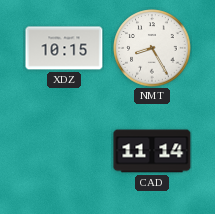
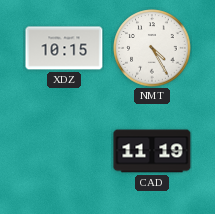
NMT: 8:25 -> 4:25 (152, 48)
CAD: 11:14 -> 11:19 (152, 151)
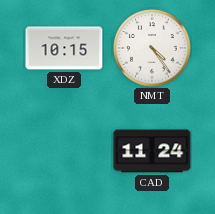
NMT: 4:25 -> 4:24 (152, 48)
CAD: 11:19 -> 11:24 (152, 151)
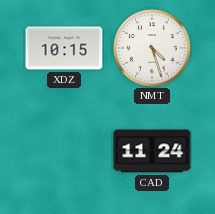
NMT: 4:24 -> 4:27 (152, 48)
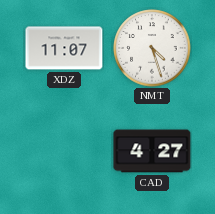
XDZ: 10:15 -> 11:07 (64, 48)
CAD: 11:24 -> 4:27 (152, 151)
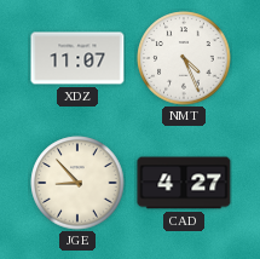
NMT: 4:27 -> 4:26 (184, 58)
JGE: none -> 8:53 (77, 183)
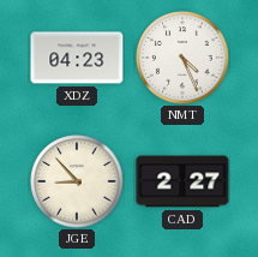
XDZ: 11:07 -> 04:23 (77, 58)
CAD: 4:27 -> 2:27 (182, 181)
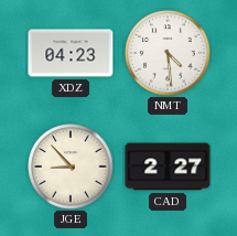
NMT: 4:26 -> 4:29 (168, 53)
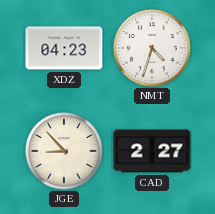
NMT: 4:29 -> 4:33 (152, 48)
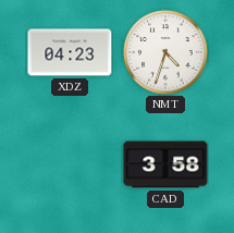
JGE: 8:53 -> none (64, 151)
CAD: 2:27 -> 3:58 (165, 164)
